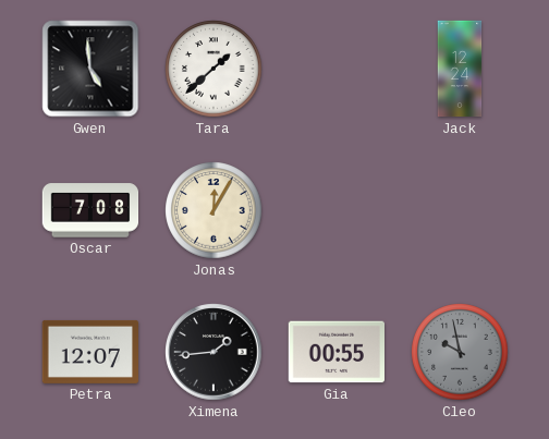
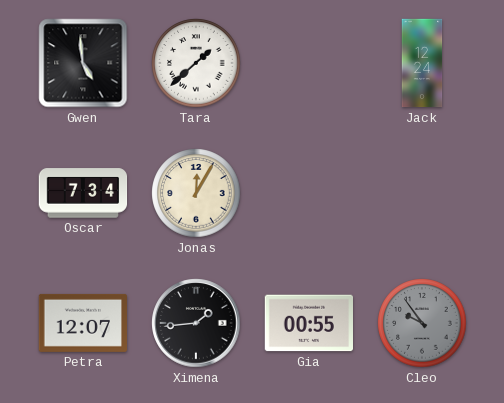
Oscar: 7:08 -> 7:34 (83, 193)
Cleo: 9:58 -> 9:54 (422, 323)
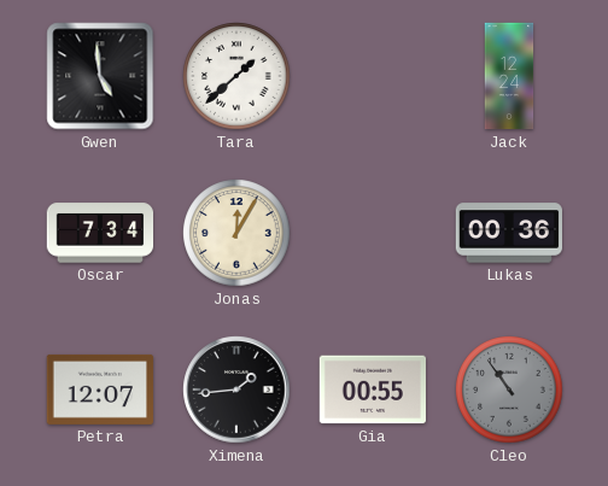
Lukas: none -> 00:36 (509, 233)
Cleo: 9:54 -> 10:54 (509, 390)
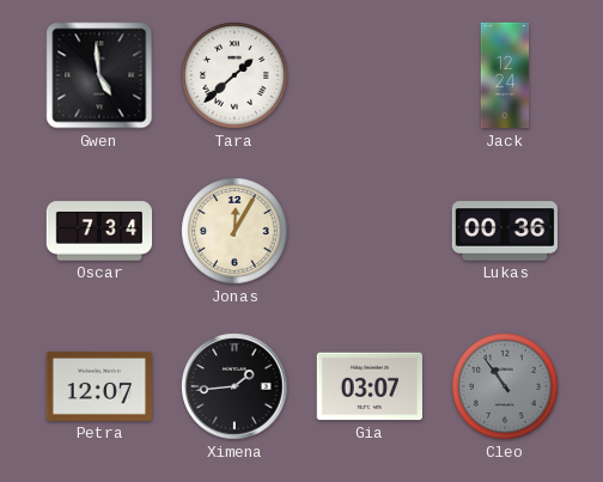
Gia: 00:55 -> 03:07 (368, 386)
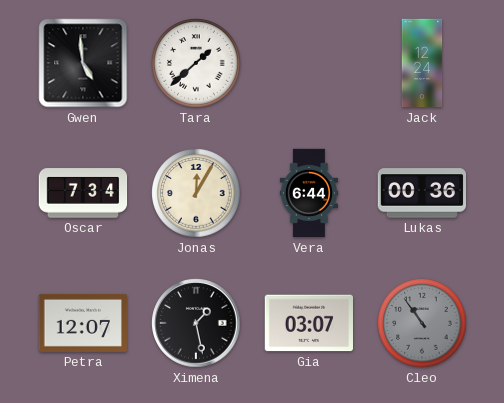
Vera: none -> 6:44 (308, 193)
Ximena: 1:44 -> 1:28 (196, 323)
